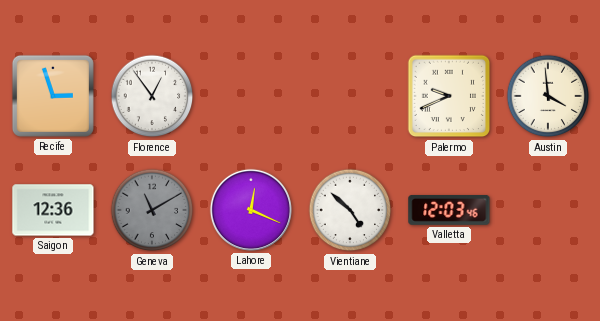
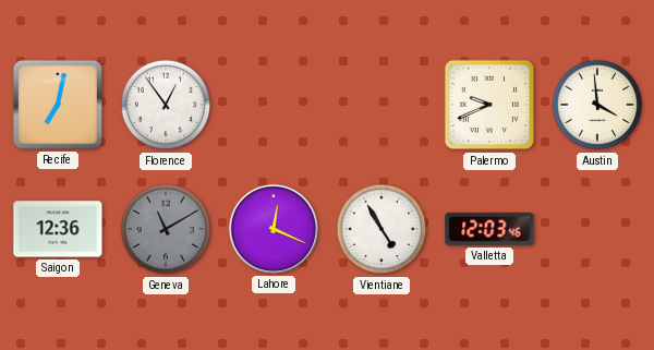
Recife: 2:57 -> 7:02 (58, 105)
Vientiane: 4:52 -> 4:55 (381, 229)
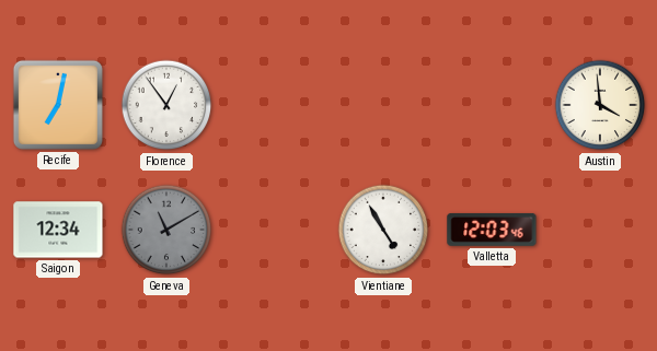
Palermo: 9:41 -> none (489, 105)
Saigon: 12:36 -> 12:34 (58, 230)
Lahore: 12:19 -> none (274, 229)
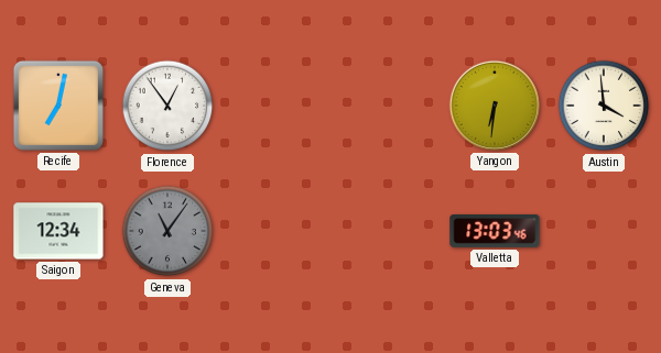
Yangon: none -> 6:31 (495, 106)
Geneva: 11:10 -> 11:06 (167, 231)
Vientiane: 4:55 -> none (383, 230)
Valletta: 12:03 -> 13:03 (495, 231)
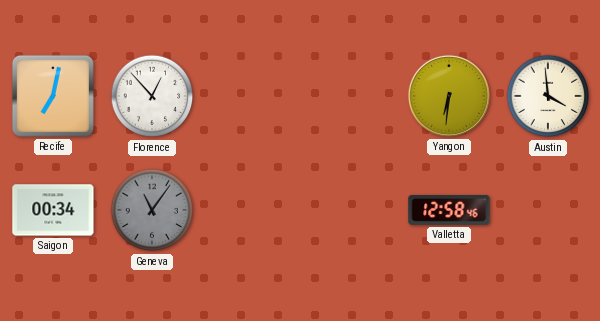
Florence: 12:54 -> 12:53 (152, 96)
Saigon: 12:34 -> 00:34 (53, 210)
Valletta: 13:03 -> 12:58 (449, 210)
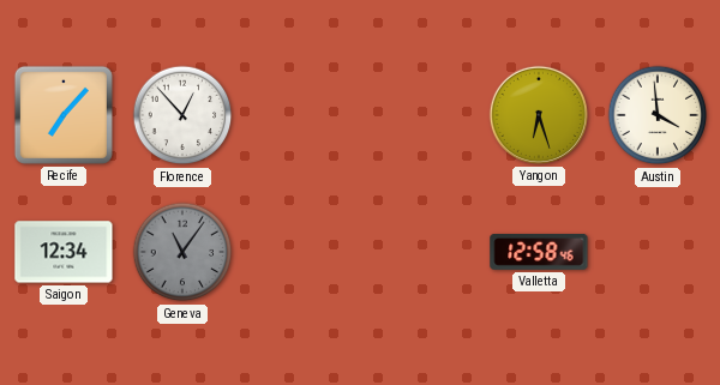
Recife: 7:02 -> 7:07 (64, 115)
Yangon: 6:31 -> 6:27 (539, 115)
Saigon: 00:34 -> 12:34 (64, 252)
